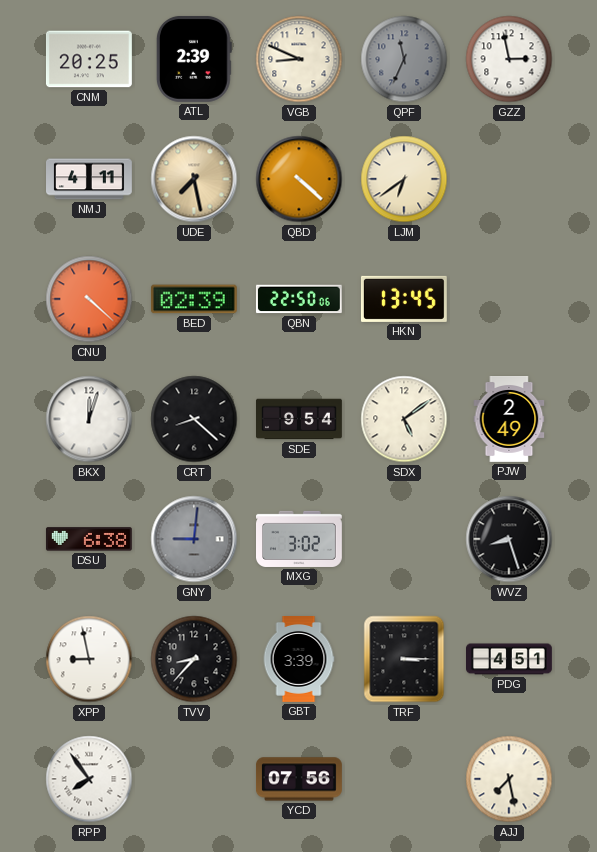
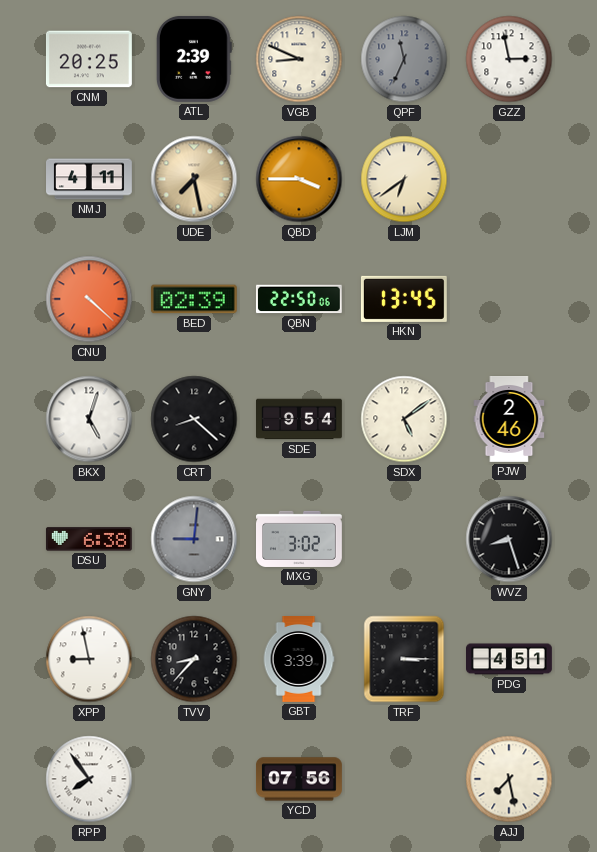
QBD: 4:22 -> 3:45 (299, 179)
BKX: 12:03 -> 5:03 (89, 419)
PJW: 2:49 -> 2:46 (509, 420)
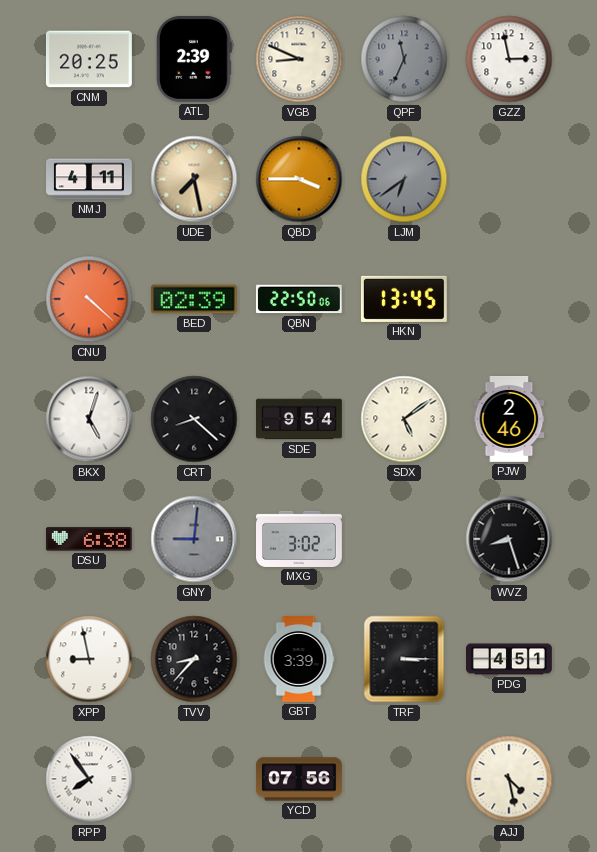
LJM dial: cream -> grey (404, 179)
AJJ: 7:28 -> 4:28 (509, 779)
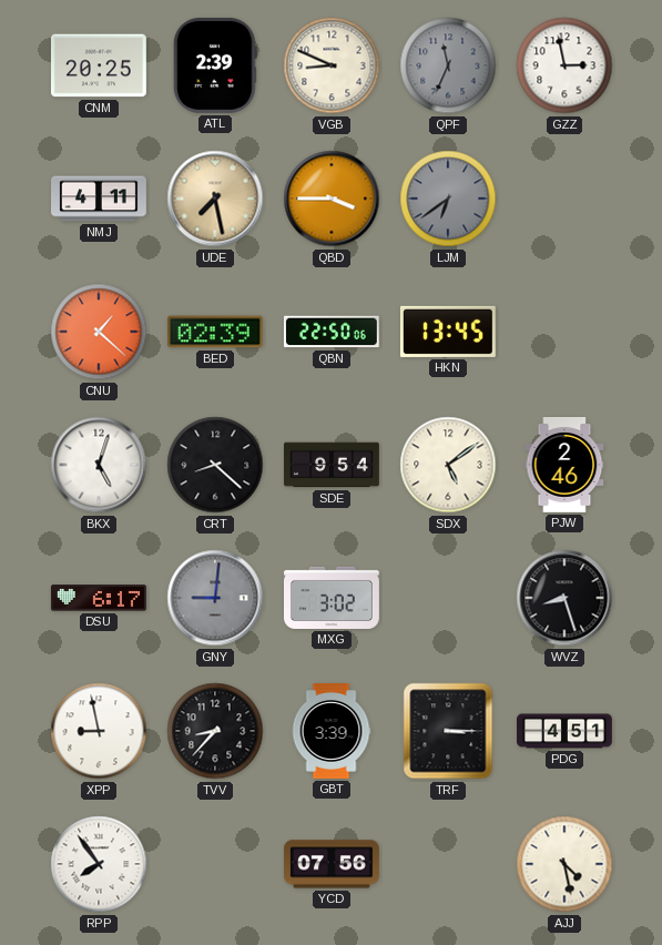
CNU: 4:22 -> 1:22 (99, 332)
DSU: 6:38 -> 6:17 (99, 598)
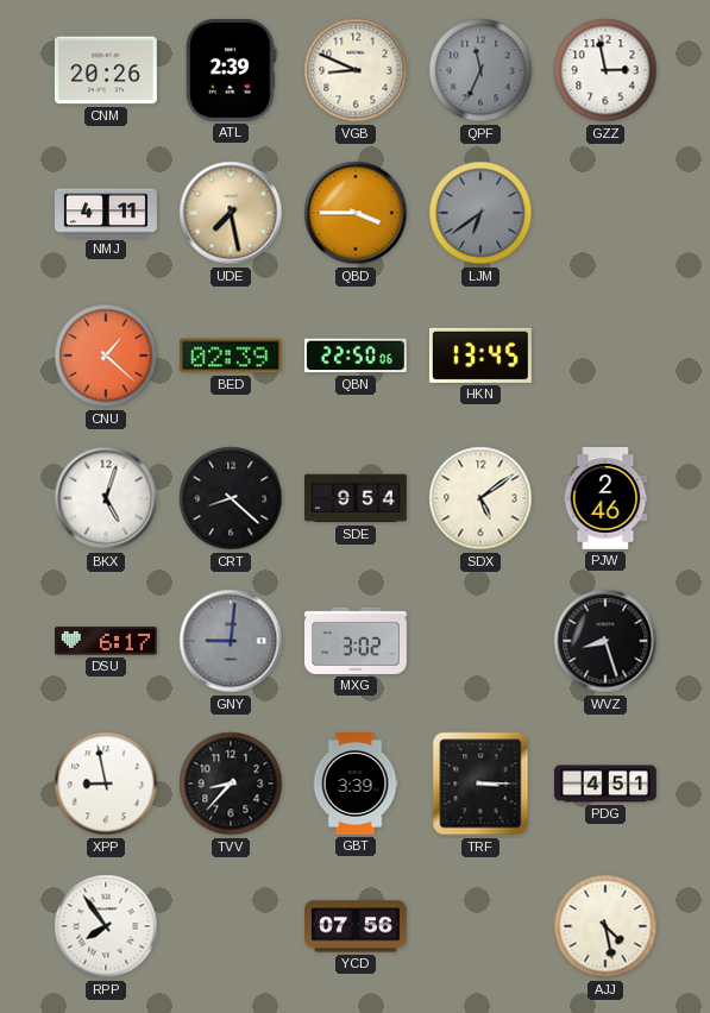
CNM: 20:25 -> 20:26 (106, 70)
